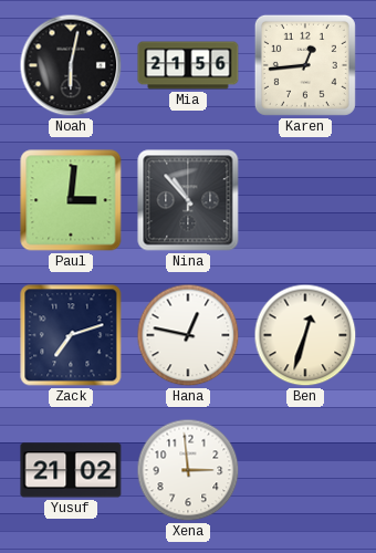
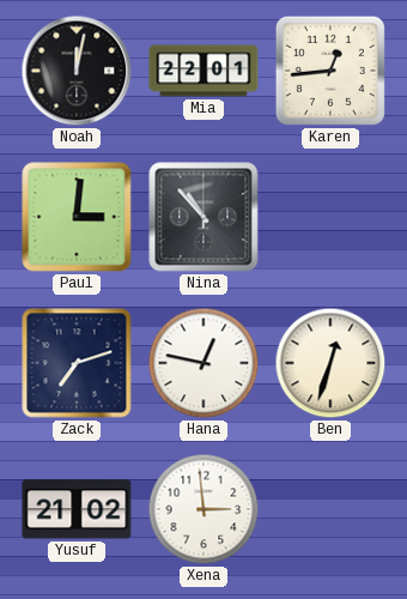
Noah: 6:02 -> 12:02 (77, 71)
Mia: 21:56 -> 22:01 (203, 71)
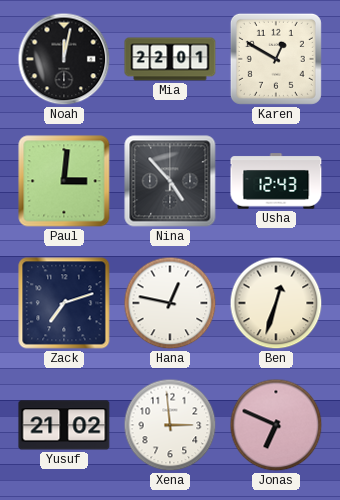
Karen: 12:44 -> 12:50 (276, 59)
Nina: 10:53 -> 4:53 (170, 181)
Usha: none -> 12:43 (276, 181)
Jonas: none -> 6:49 (276, 425)
